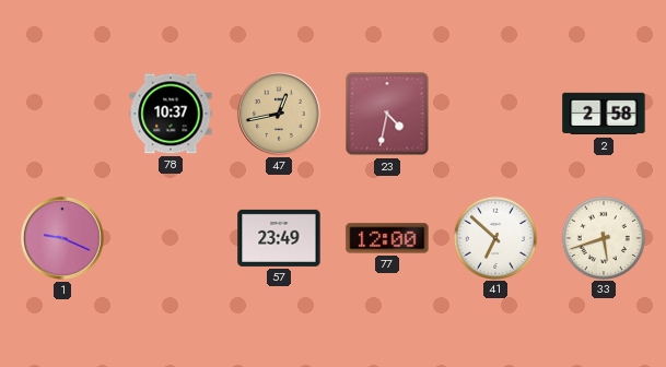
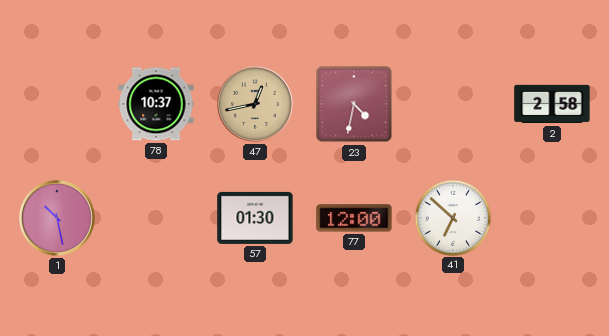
1: 9:19 -> 10:28 (58, 219)
57: 23:49 -> 01:30 (255, 218)
33: 5:42 -> none (603, 237)
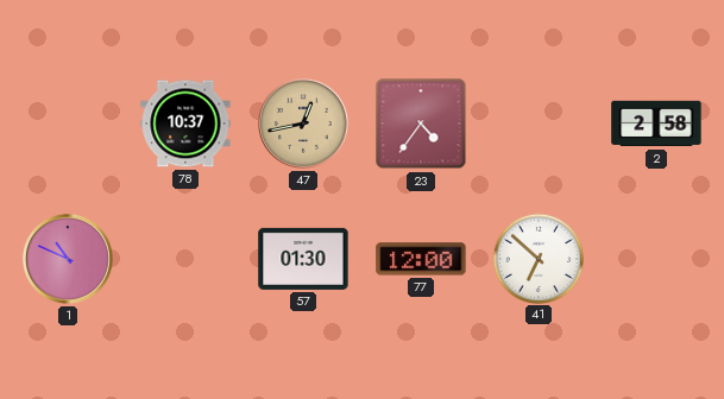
23: 4:32 -> 4:36 (421, 123)
1: 10:28 -> 10:49 (69, 260)
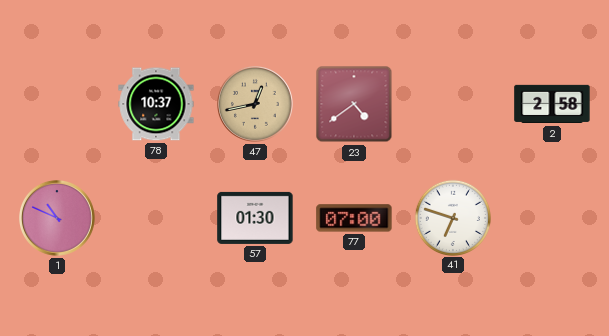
23: 4:36 -> 4:39 (354, 104)
77: 12:00 -> 07:00 (354, 218)
41: 6:52 -> 6:48 (452, 217)
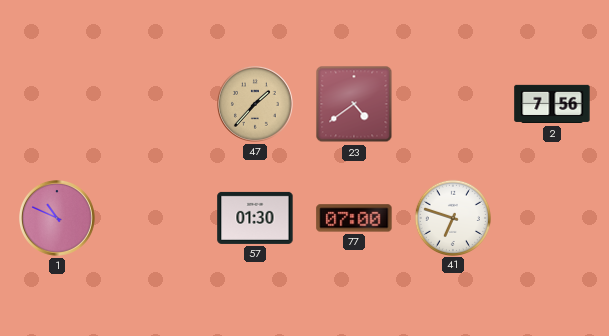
78: 10:37 -> none (156, 104)
47: 12:43 -> 1:37 (256, 105)
2: 2:58 -> 7:56 (552, 104)
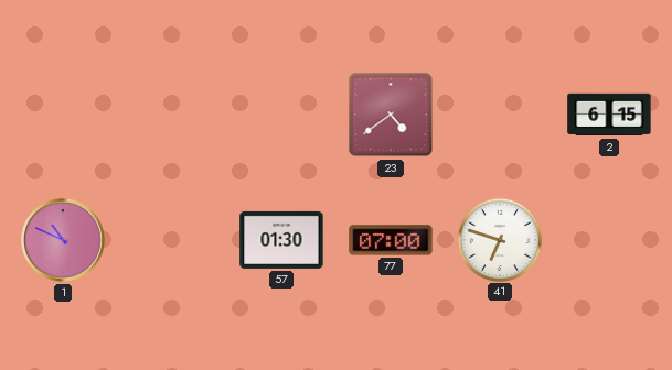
47: 1:37 -> none (256, 105)
2: 7:56 -> 6:15 (609, 115)
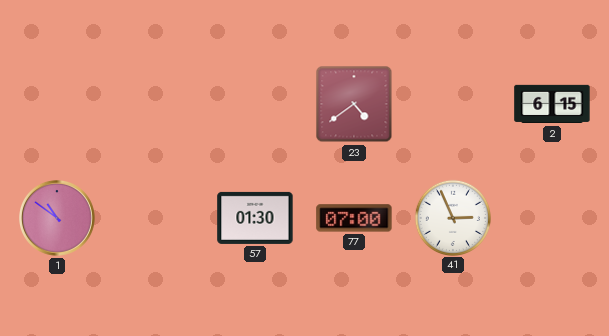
1: 10:49 -> 10:51 (58, 219)
41: 6:48 -> 2:56 (452, 217)
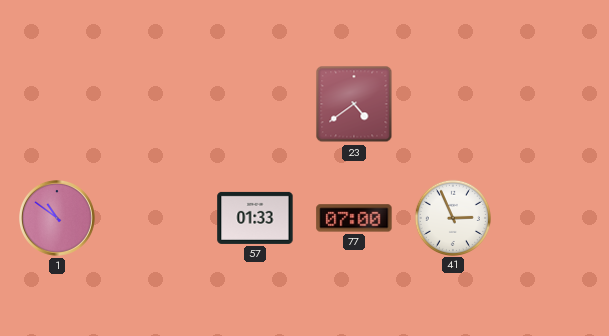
2: 6:15 -> none (552, 104)
57: 01:30 -> 01:33 (255, 218)
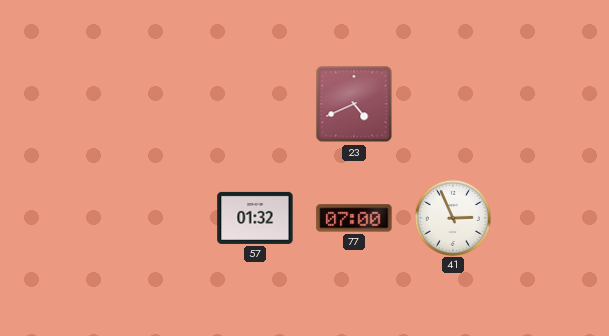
23: 4:39 -> 4:41 (354, 104)
1: 10:51 -> none (58, 219)
57: 01:33 -> 01:32 (255, 218)
